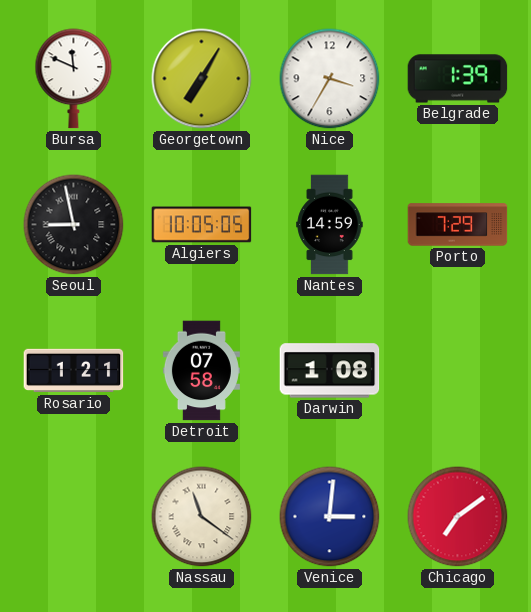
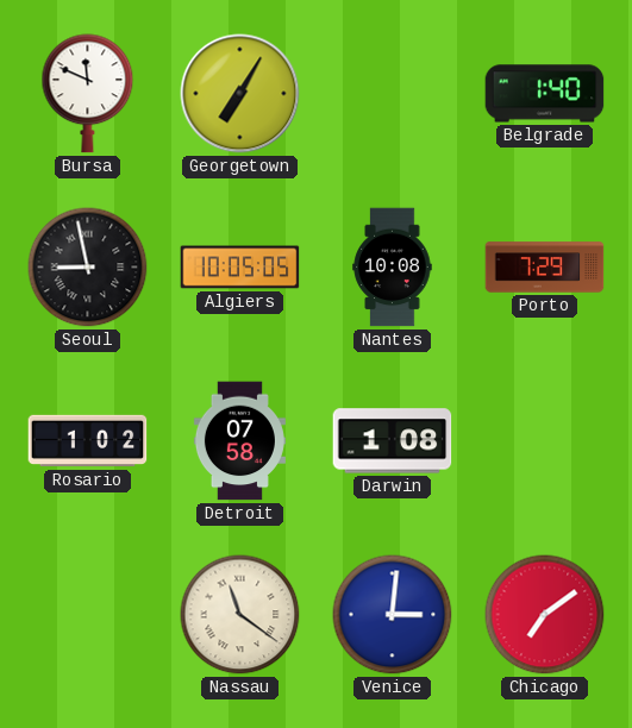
Nice: 3:35 -> none (330, 79)
Belgrade: 1:39 -> 1:40 (545, 94)
Nantes: 14:59 -> 10:08 (393, 268)
Rosario: 1:21 -> 1:02 (88, 441)
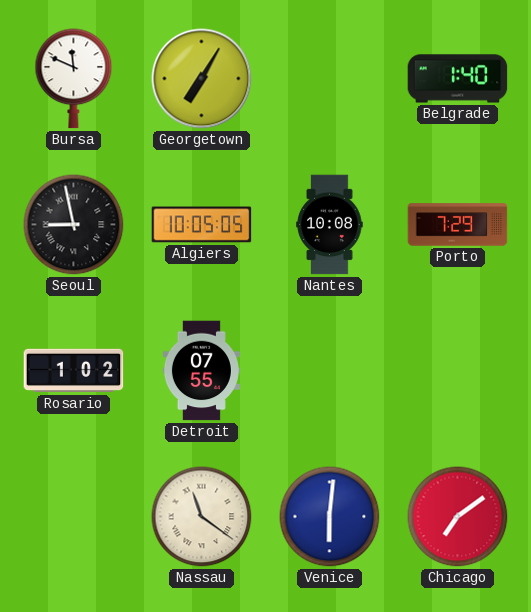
Detroit: 07:58 -> 07:55 (201, 371)
Darwin: 1:08 -> none (393, 441)
Venice: 3:01 -> 6:01 (330, 517)
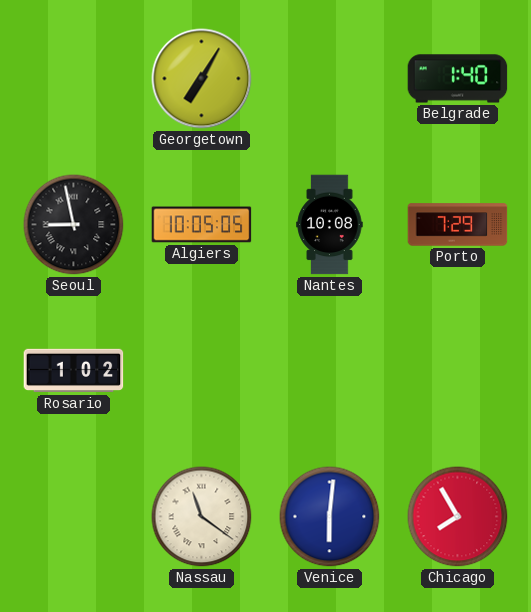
Bursa: 11:49 -> none (74, 79)
Detroit: 07:55 -> none (201, 371)
Chicago: 7:09 -> 7:55 (458, 517)
